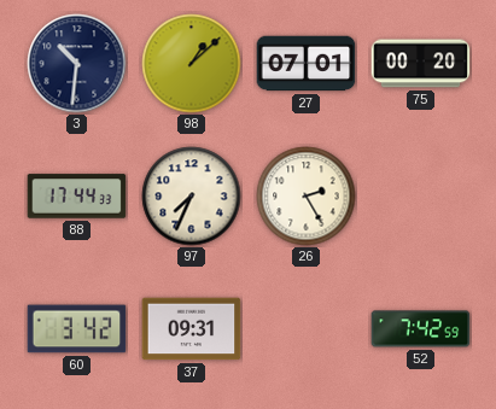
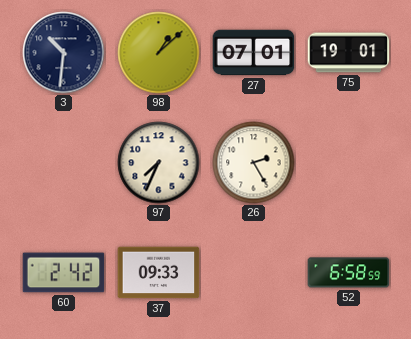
75: 00:20 -> 19:01 (349, 53)
88: 17:44 -> none (77, 197)
60: 3:42 -> 2:42 (64, 273)
37: 09:31 -> 09:33 (159, 273)
52: 7:42 -> 6:58 (349, 273)
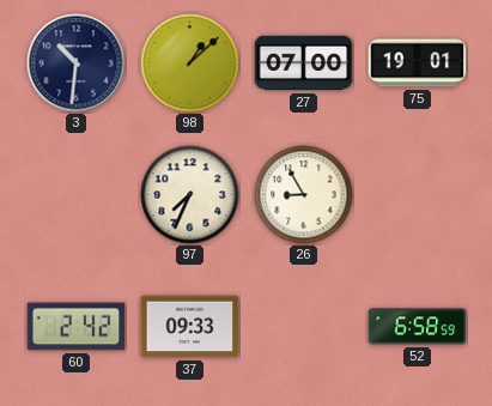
27: 07:01 -> 07:00 (304, 63)
26: 2:25 -> 8:55 (304, 195)
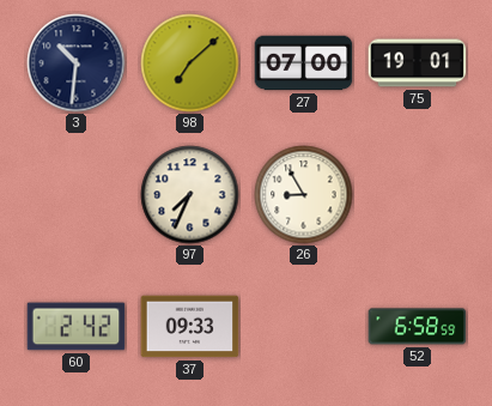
98: 1:08 -> 7:08 (190, 63)
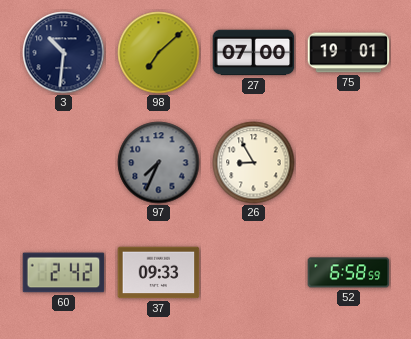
97 dial: cream -> grey (159, 163)
